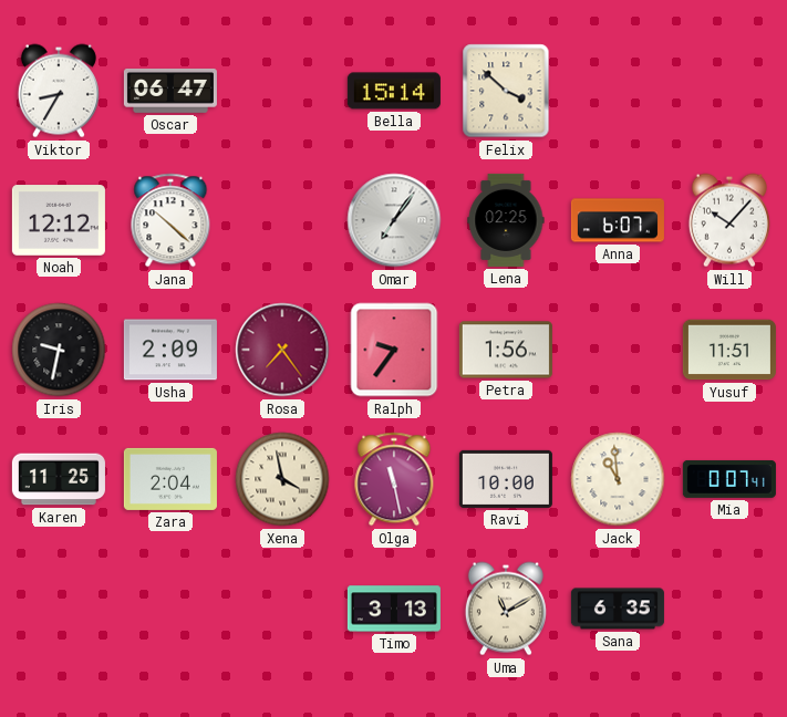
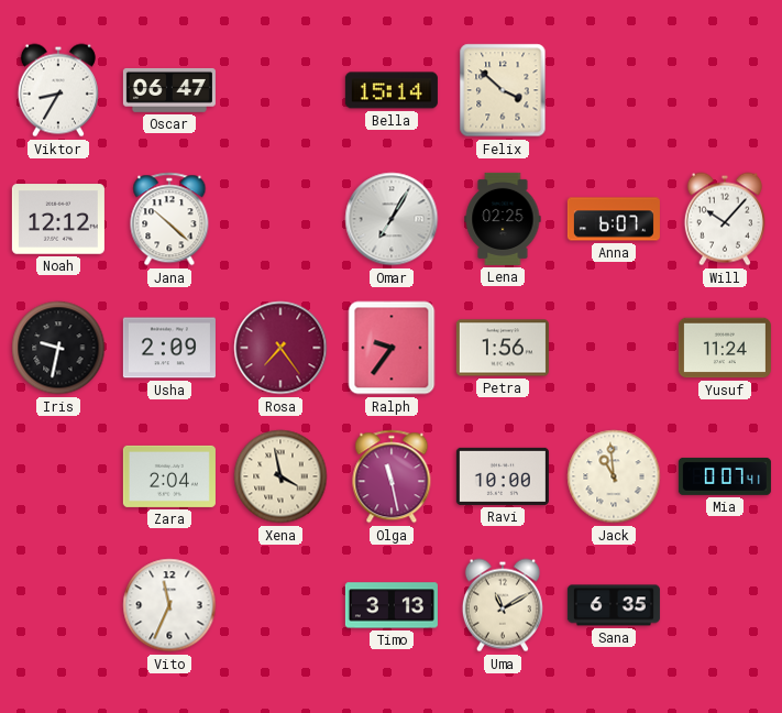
Omar: 7:06 -> 7:05 (392, 219)
Yusuf: 11:51 -> 11:24 (725, 348)
Karen: 11:25 -> none (59, 479)
Vito: none -> 11:34 (169, 605)
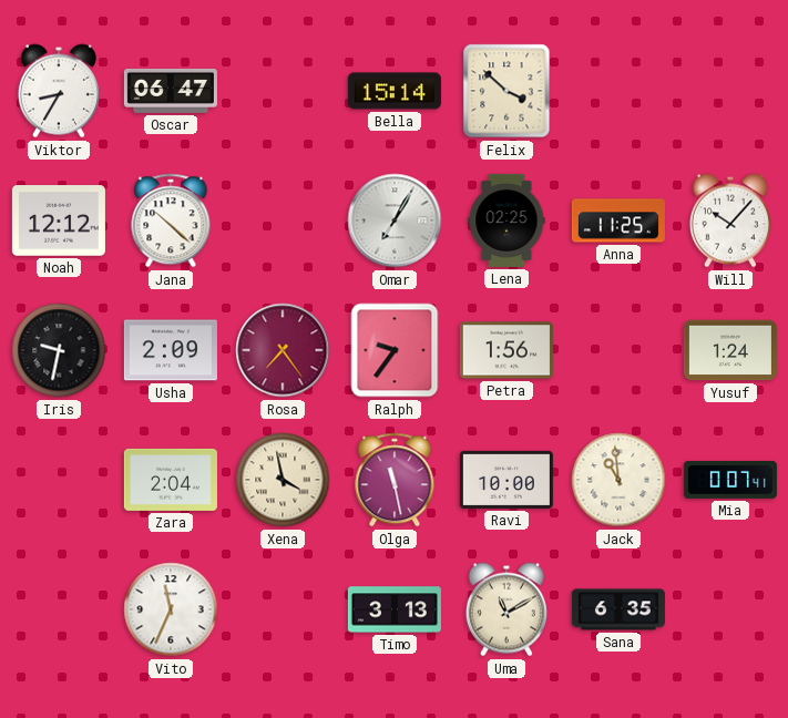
Anna: 6:07 -> 11:25 (618, 220)
Yusuf: 11:24 -> 1:24 (730, 350)
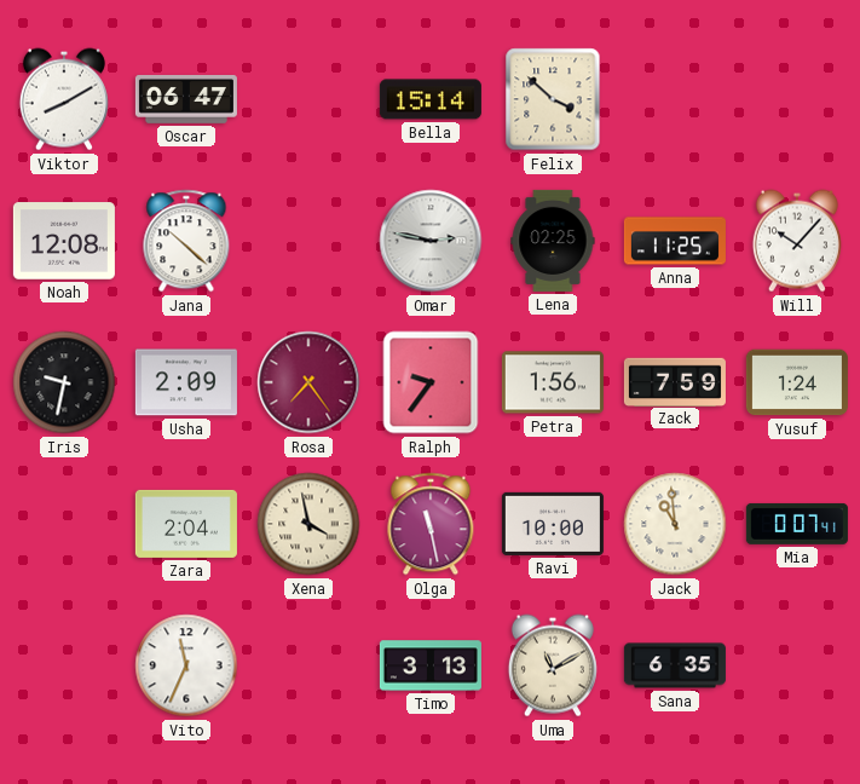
Viktor: 8:35 -> 8:10 (64, 99)
Noah: 12:12 -> 12:08 (64, 241)
Omar: 7:05 -> 2:47 (431, 241)
Zack: none -> 7:59 (675, 381)
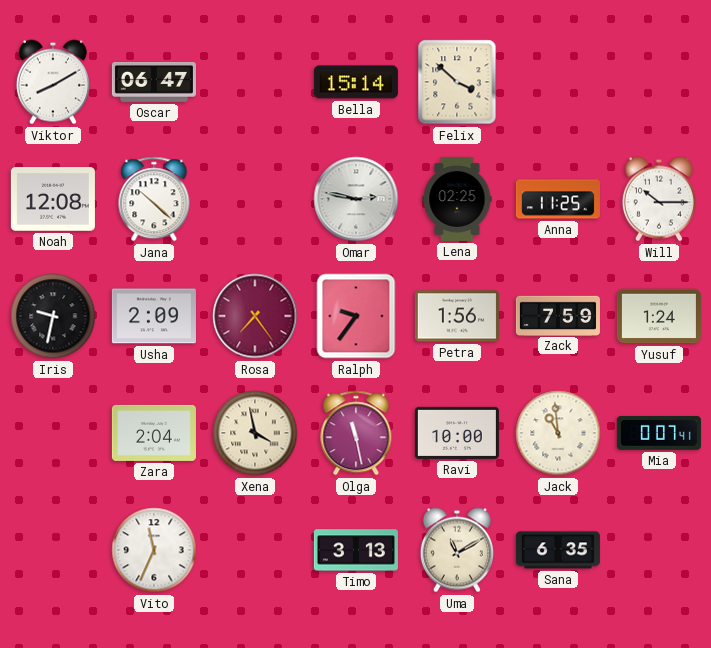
Will: 10:07 -> 10:15 (659, 199)
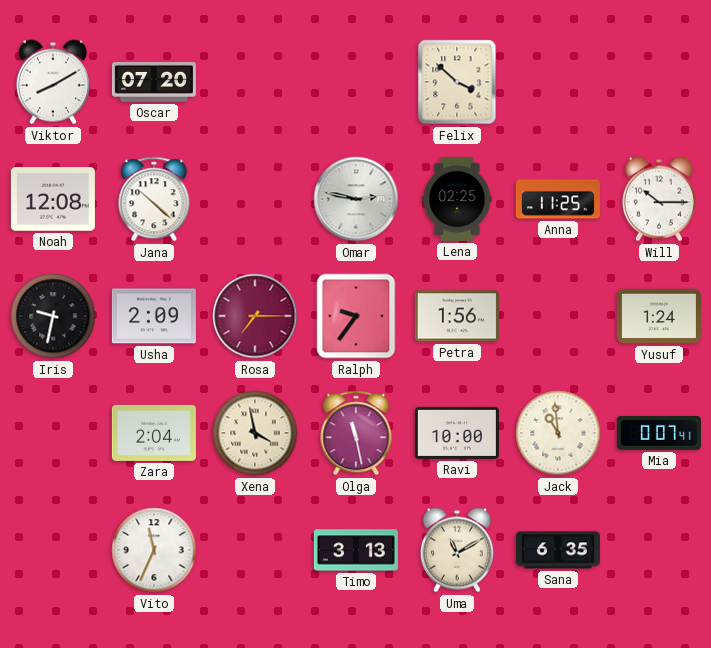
Oscar: 06:47 -> 07:20 (154, 82)
Bella: 15:14 -> none (356, 82)
Rosa: 7:24 -> 7:15 (255, 316)
Zack: 7:59 -> none (558, 315)
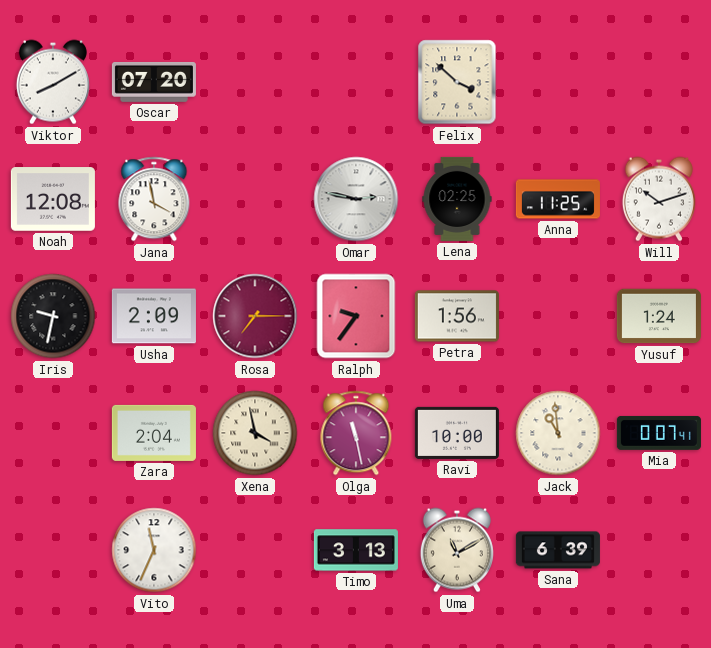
Jana: 10:22 -> 3:58 (154, 199)
Will: 10:15 -> 10:12 (659, 199)
Sana: 6:35 -> 6:39 (558, 550)
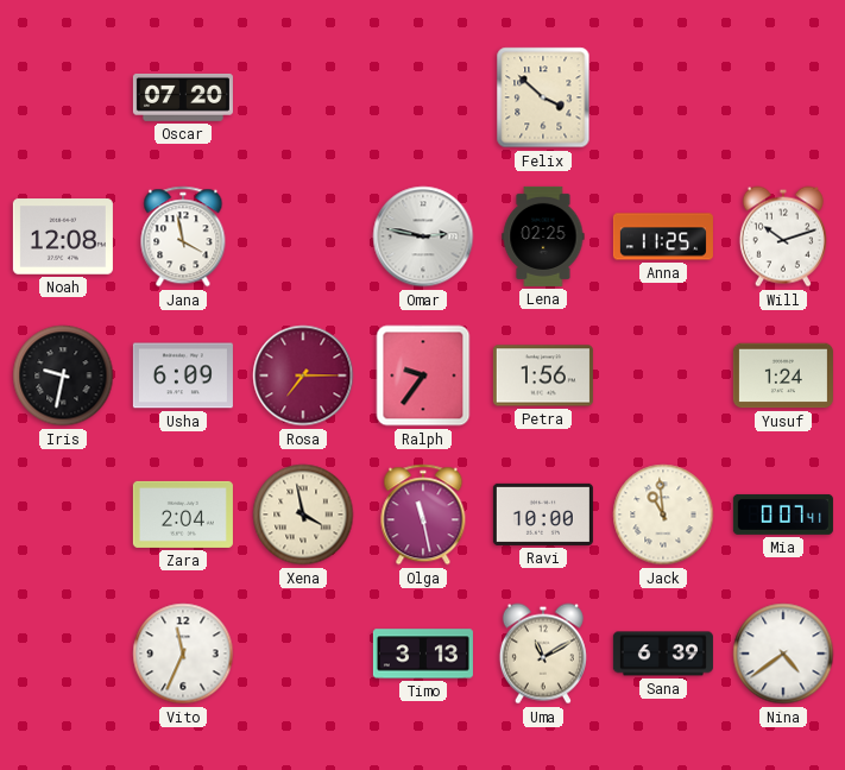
Viktor: 8:10 -> none (53, 82)
Usha: 2:09 -> 6:09 (183, 375)
Nina: none -> 4:39 (783, 654)
